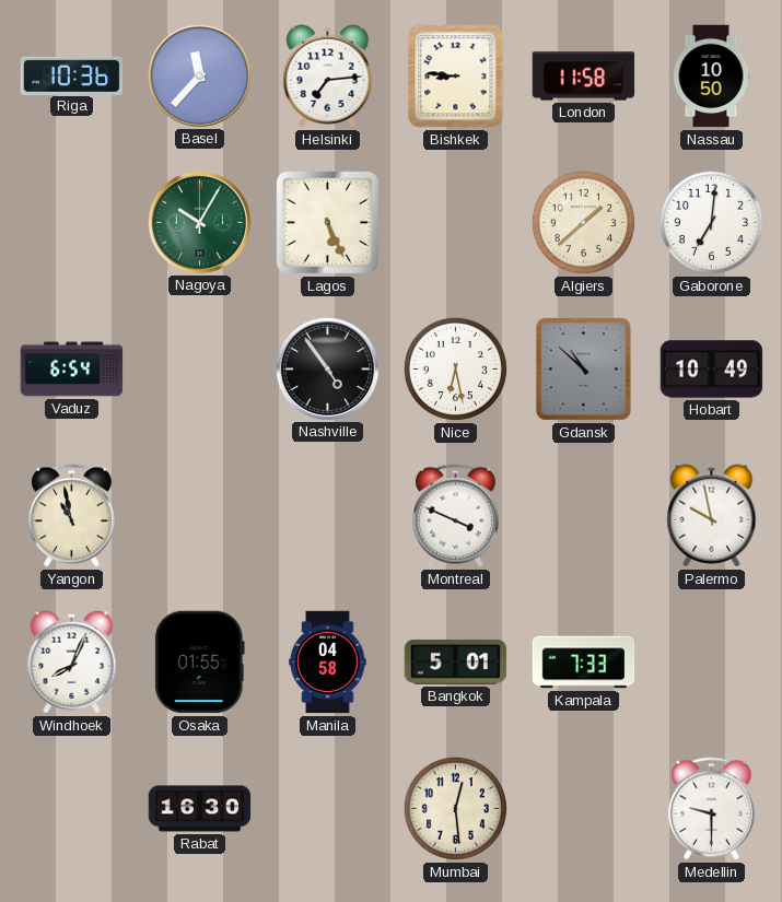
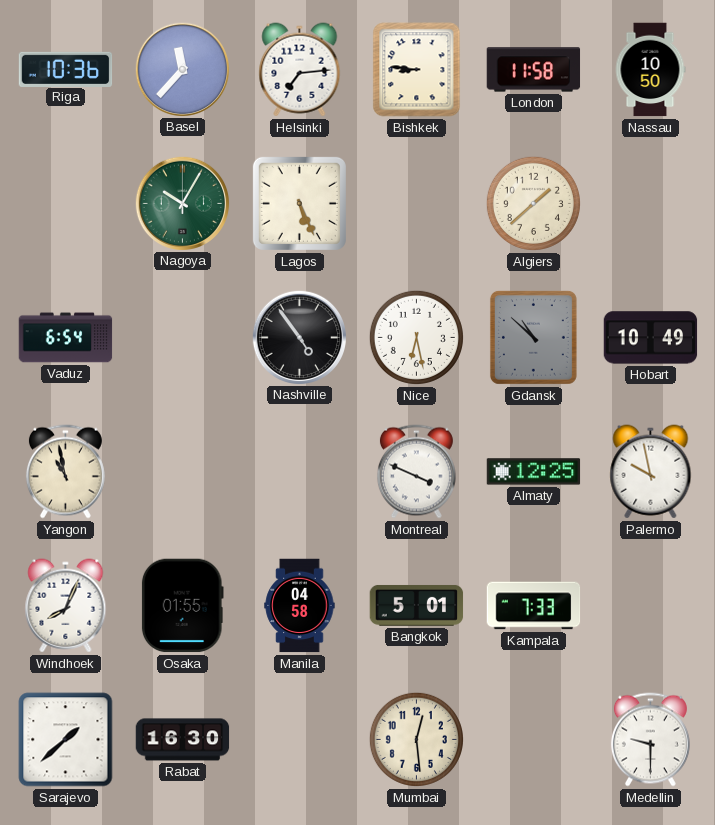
Gaborone: 7:01 -> none (711, 222)
Almaty: none -> 12:25 (534, 472)
Sarajevo: none -> 1:38 (66, 740)
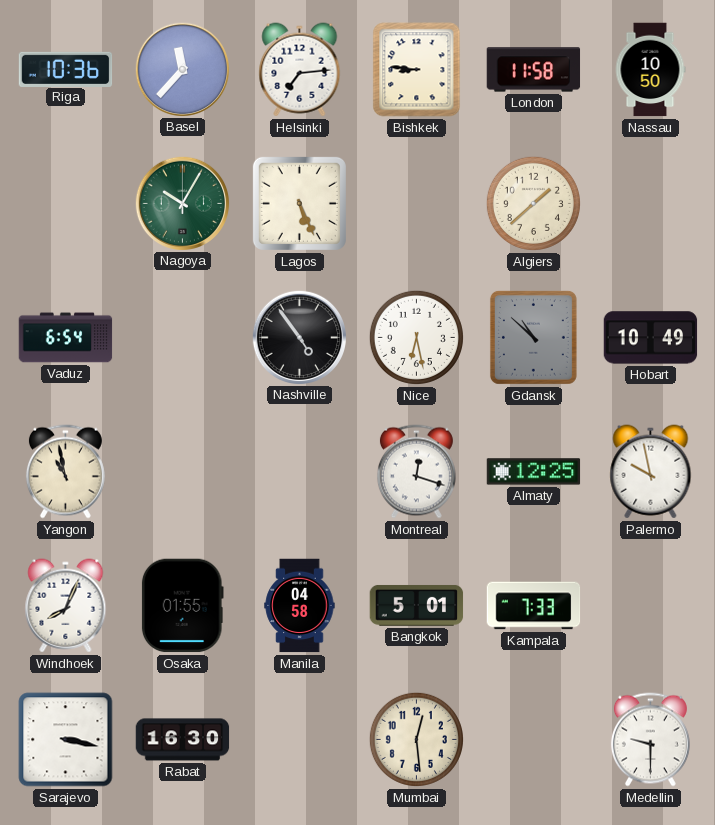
Montreal: 3:49 -> 12:18 (416, 472)
Sarajevo: 1:38 -> 3:17 (66, 740)
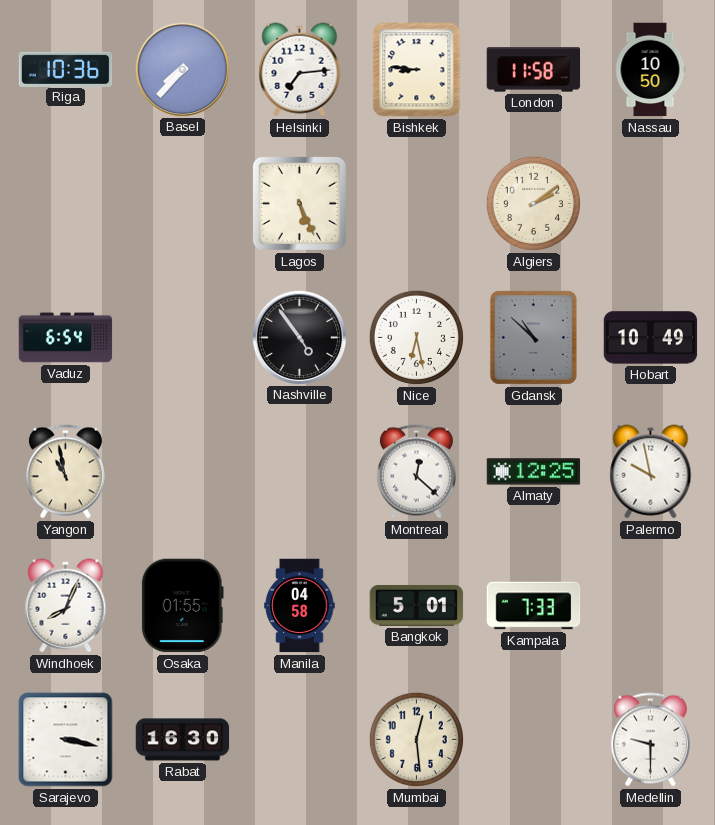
Basel: 11:37 -> 7:37 (182, 69)
Nagoya: 10:05 -> none (182, 203)
Algiers: 1:38 -> 2:09 (533, 203)
Montreal: 12:18 -> 12:22 (416, 472)
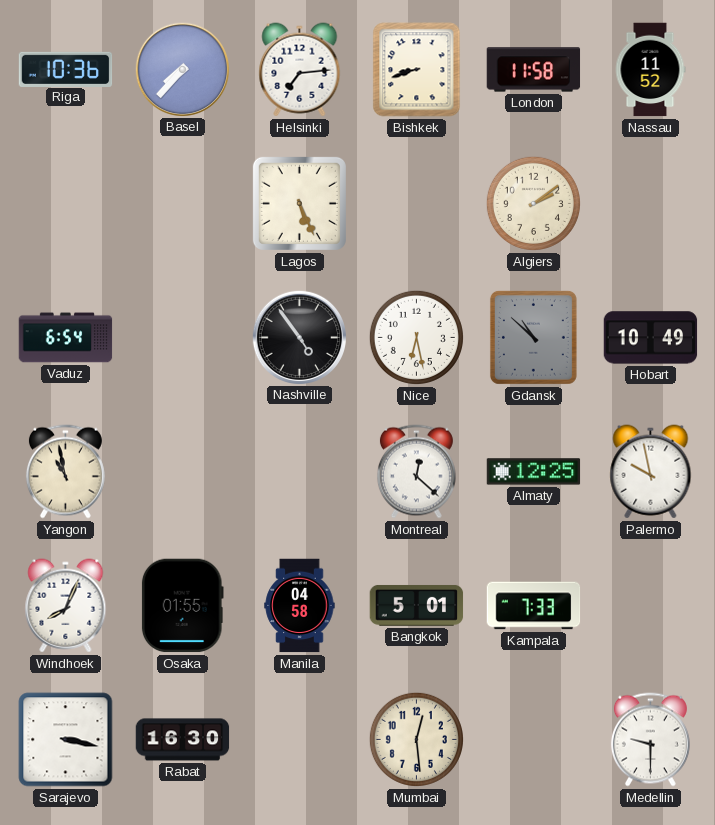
Bishkek: 8:46 -> 8:42 (417, 70)
Nassau: 10:50 -> 11:52 (650, 70)
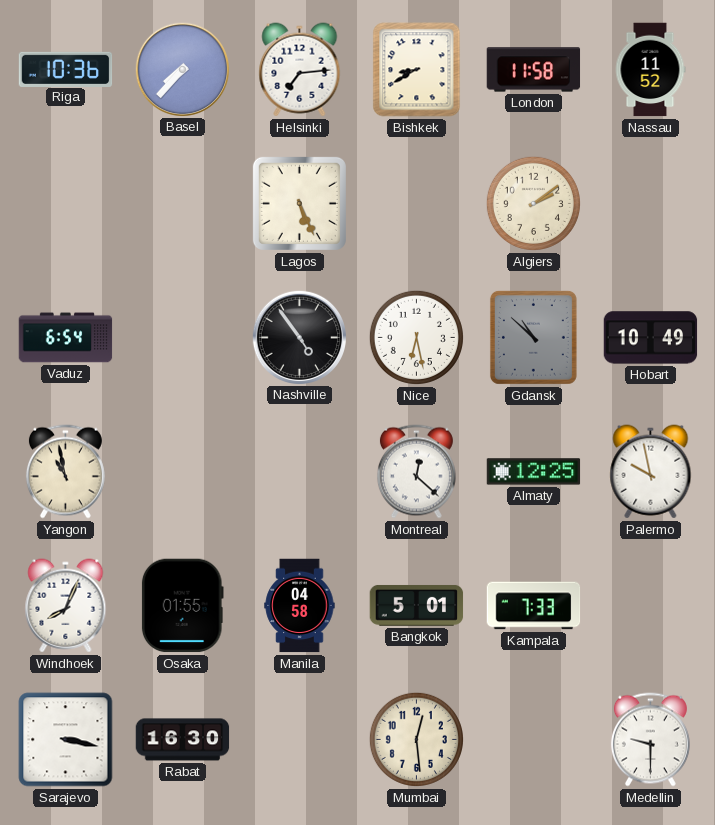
Bishkek: 8:42 -> 8:40 (417, 70)
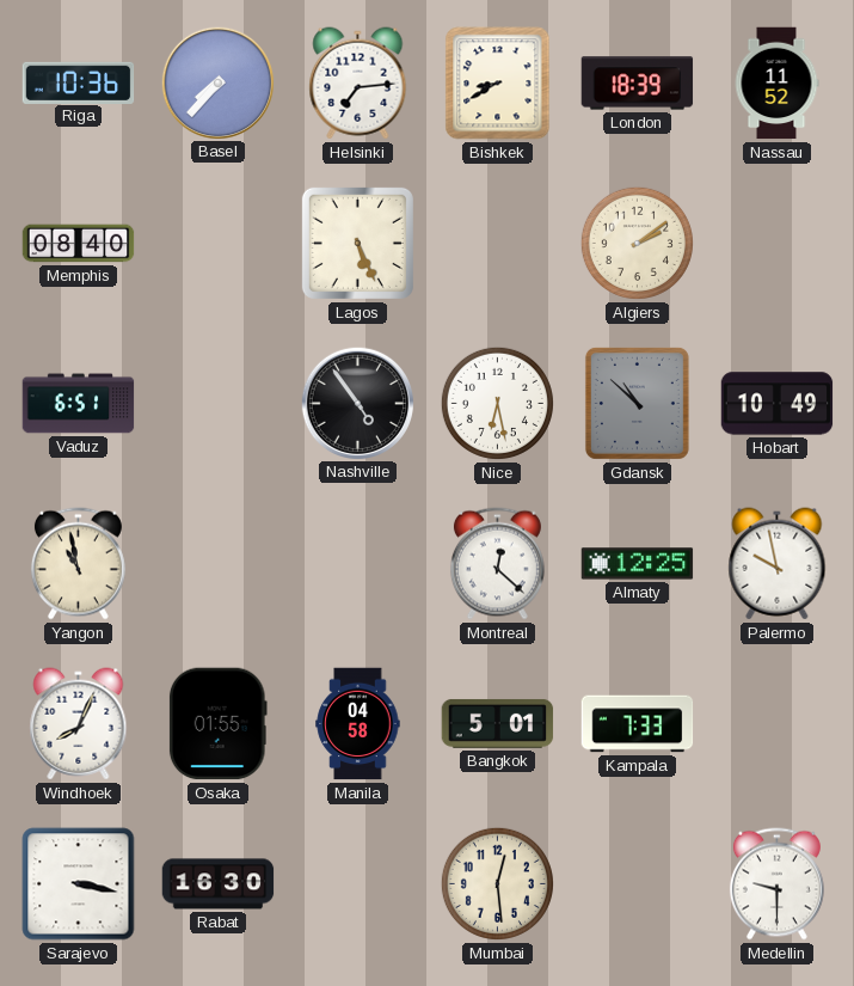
London: 11:58 -> 18:39 (638, 84)
Memphis: none -> 08:40 (79, 244)
Vaduz: 6:54 -> 6:51 (79, 404)
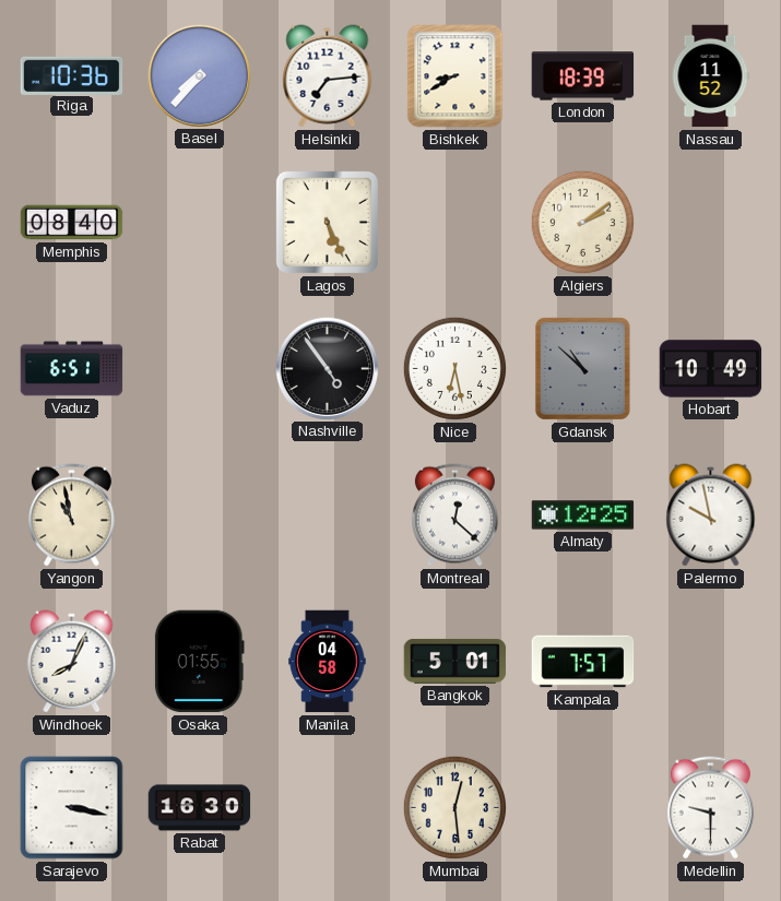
Kampala: 7:33 -> 7:57 (583, 662)
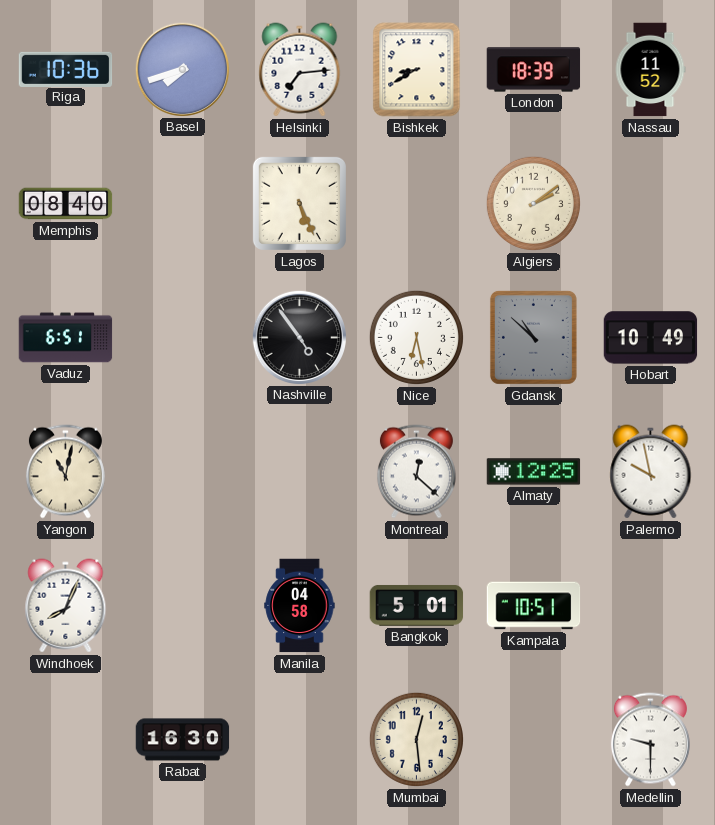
Basel: 7:37 -> 7:42 (182, 69)
Yangon: 10:58 -> 11:02 (65, 472)
Osaka: 01:55 -> none (199, 662)
Kampala: 7:57 -> 10:51 (534, 606)
Sarajevo: 3:17 -> none (72, 808)
